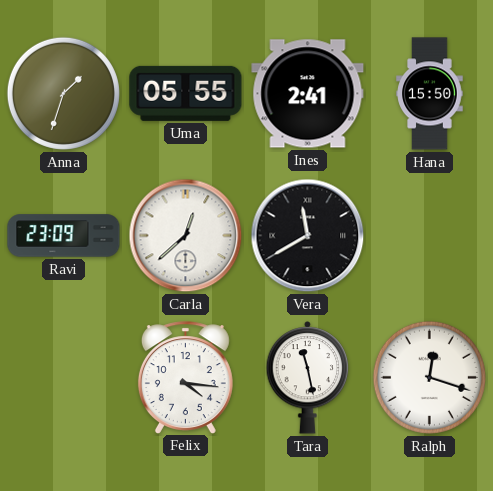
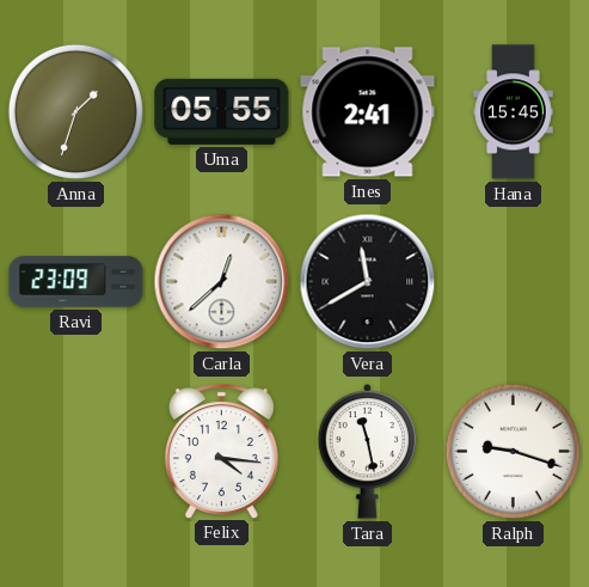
Hana: 15:50 -> 15:45 (514, 112)
Ralph: 12:18 -> 9:18 (513, 451)
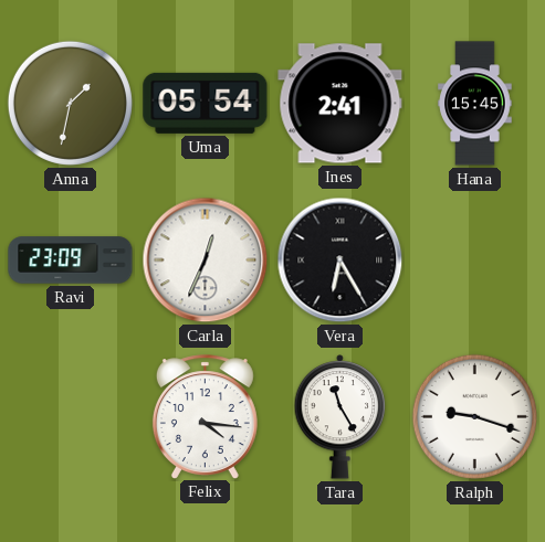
Anna: 1:33 -> 1:32 (70, 103)
Uma: 05:55 -> 05:54 (206, 103)
Carla: 12:38 -> 12:34 (206, 261)
Vera: 11:40 -> 6:25 (340, 261)
Tara: 11:28 -> 11:25 (340, 417)
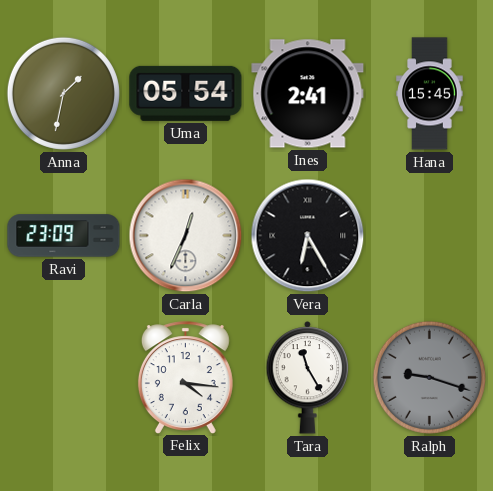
Ralph dial: white -> grey (429, 377)
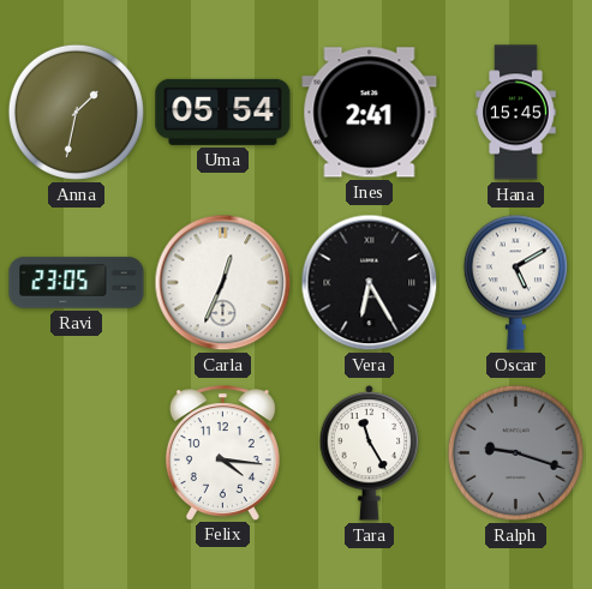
Ravi: 23:09 -> 23:05 (77, 283)
Oscar: none -> 5:10 (515, 282)
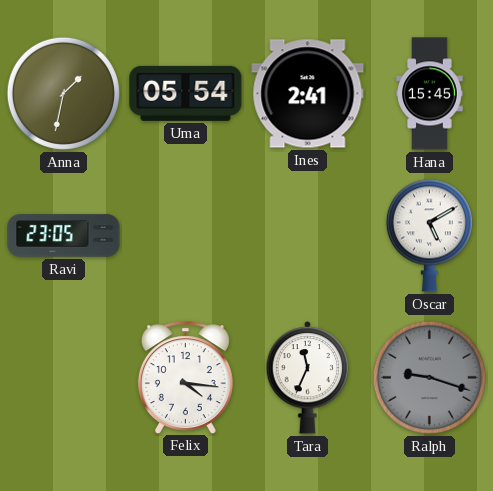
Carla: 12:34 -> none (223, 283)
Vera: 6:25 -> none (370, 283)
Tara: 11:25 -> 11:34 (308, 378)
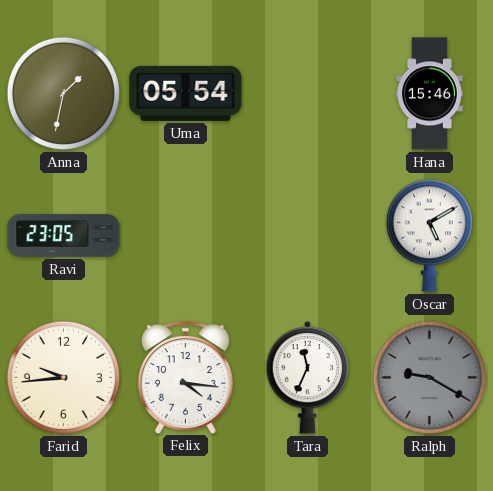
Ines: 2:41 -> none (308, 94)
Hana: 15:45 -> 15:46 (430, 94)
Farid: none -> 9:44 (63, 377)
Ralph: 9:18 -> 9:20 (429, 377)
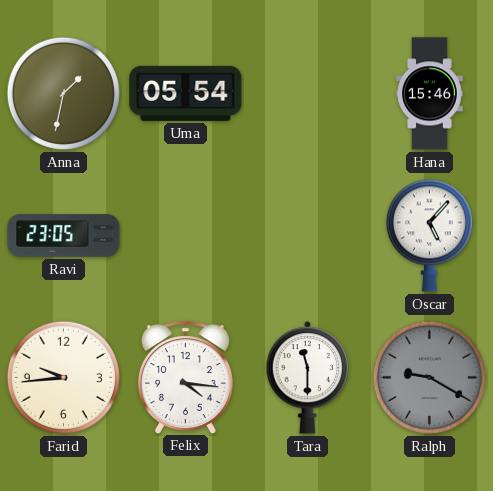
Oscar: 5:10 -> 5:07 (429, 235)
Tara: 11:34 -> 11:30 (308, 378)
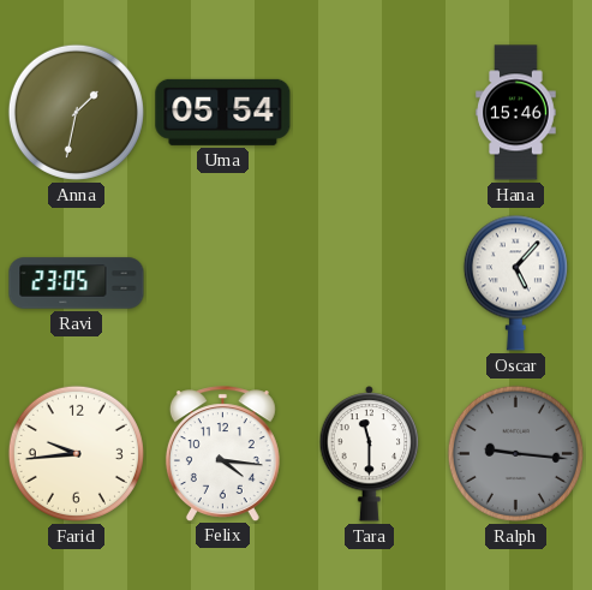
Ralph: 9:20 -> 9:16 (515, 453)
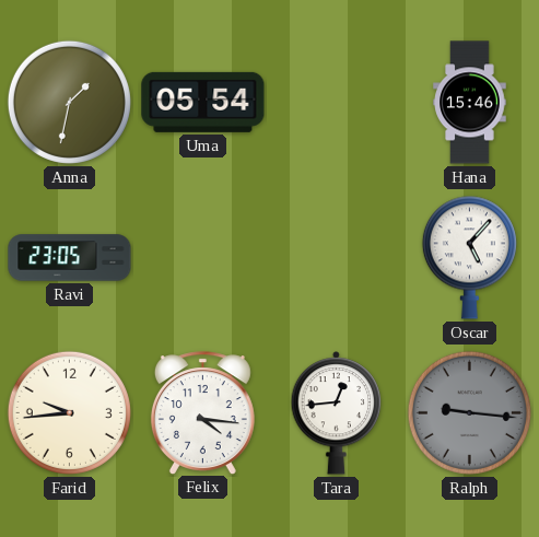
Tara: 11:30 -> 12:44 (337, 413)
